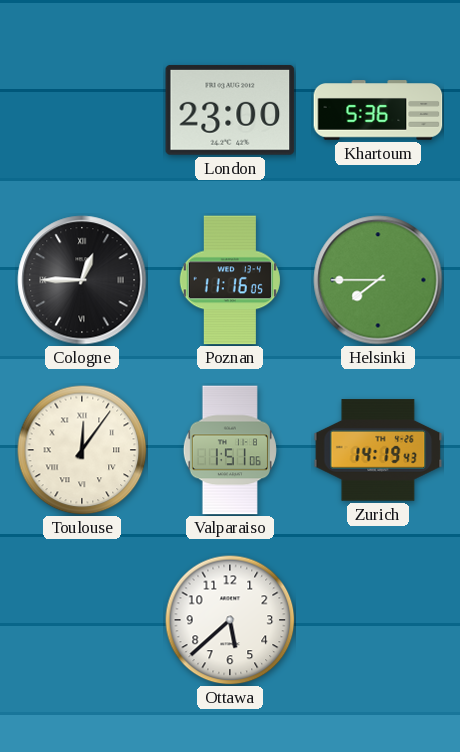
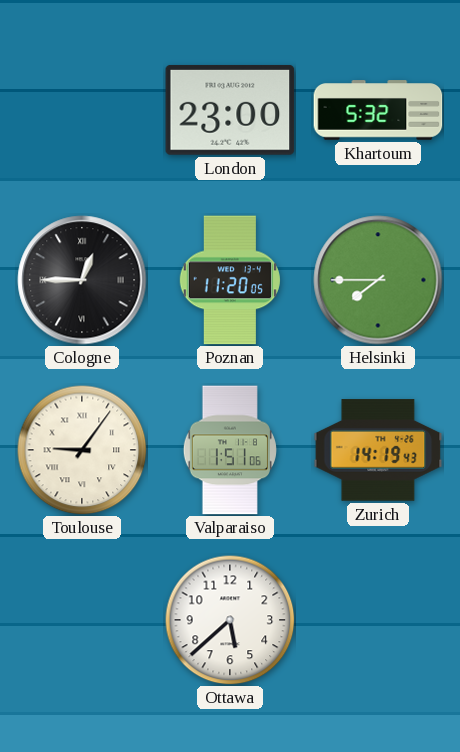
Khartoum: 5:36 -> 5:32 (378, 110)
Poznan: 11:16 -> 11:20 (230, 280)
Toulouse: 12:06 -> 9:06 (82, 450)
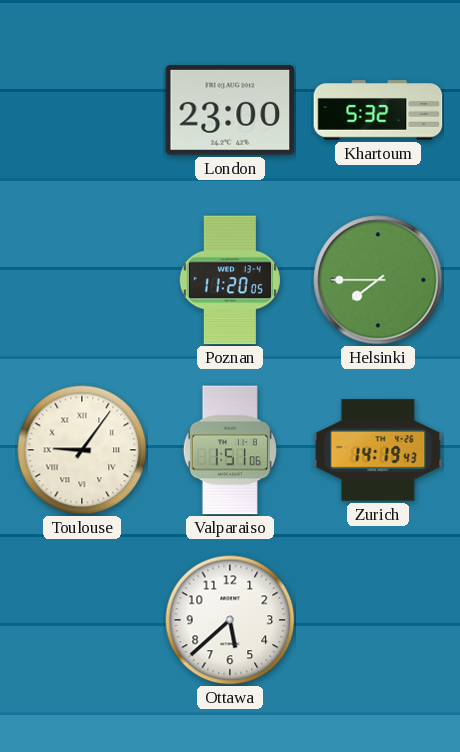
Cologne: 12:45 -> none (82, 280)
